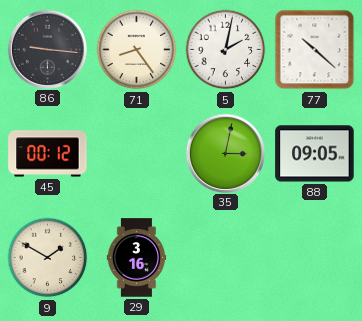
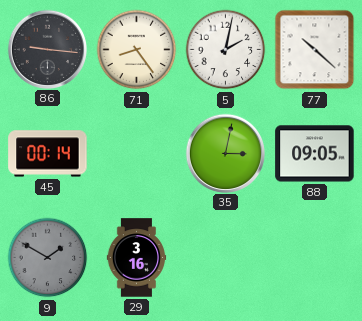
45: 00:12 -> 00:14 (48, 154)
9 dial: cream -> grey (48, 258)
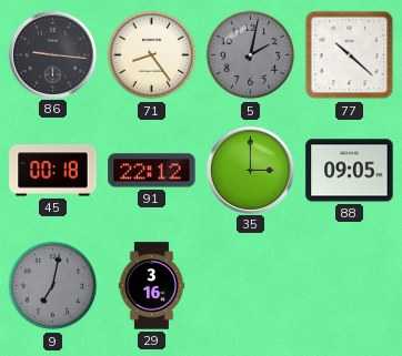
5 dial: white -> grey (251, 55)
45: 00:14 -> 00:18 (53, 171)
91: none -> 22:12 (152, 171)
35: 3:02 -> 3:00 (250, 170)
9: 1:50 -> 7:02 (53, 286)
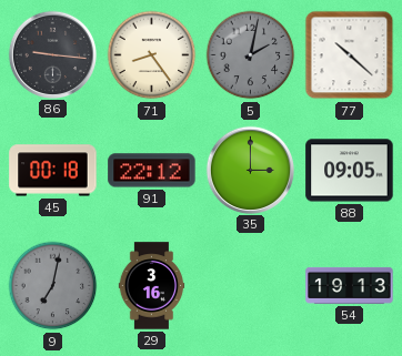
54: none -> 19:13 (350, 285)
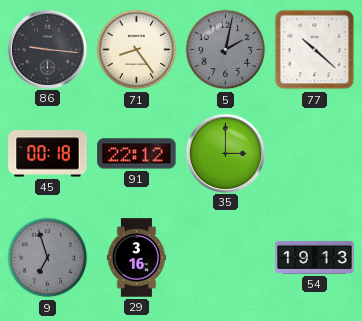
88: 09:05 -> none (350, 171)
9: 7:02 -> 6:57 (48, 258)
